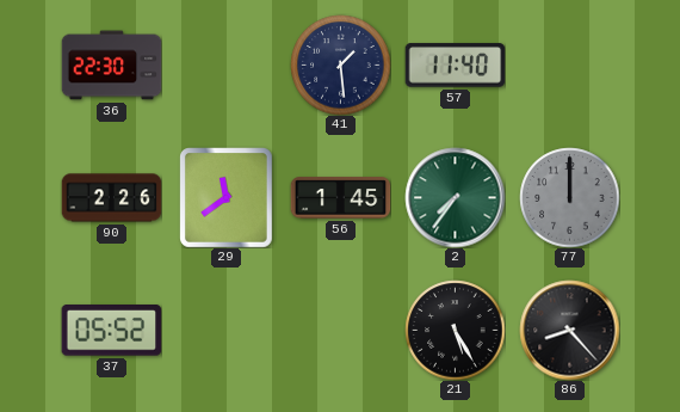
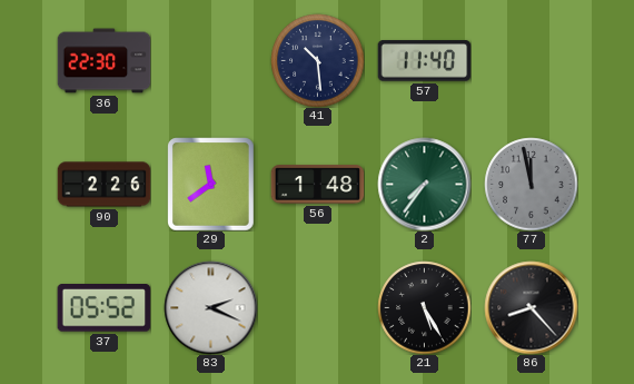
41: 1:29 -> 10:29 (317, 60)
56: 1:45 -> 1:48 (317, 185)
77: 12:00 -> 11:58 (531, 184)
83: none -> 2:19 (210, 307)
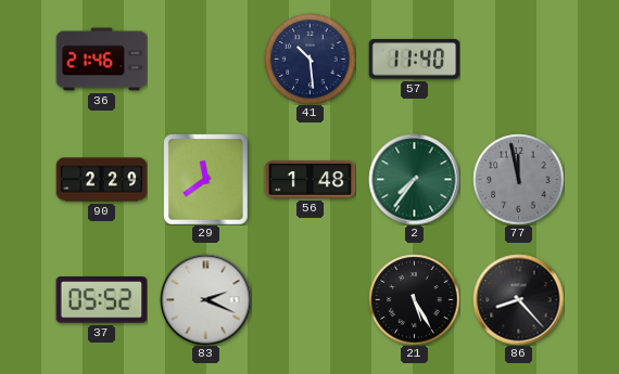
36: 22:30 -> 21:46 (101, 60)
90: 2:26 -> 2:29 (101, 180)
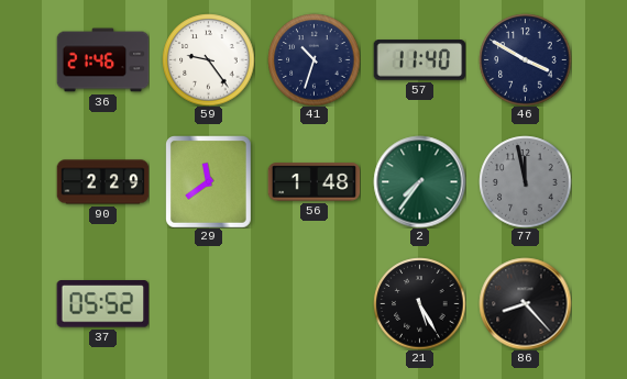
59: none -> 9:24 (208, 59)
41: 10:29 -> 10:33 (313, 59)
46: none -> 3:50 (525, 59)
83: 2:19 -> none (205, 299)
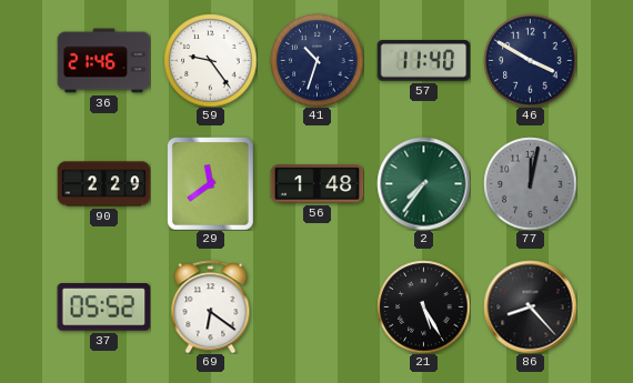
77: 11:58 -> 12:02 (530, 183)
69: none -> 6:21 (211, 306)
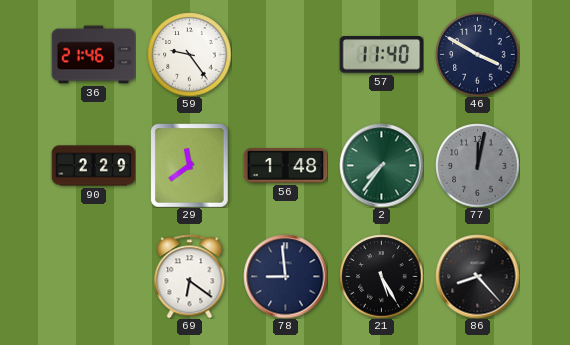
41: 10:33 -> none (316, 60)
37: 05:52 -> none (103, 308)
78: none -> 8:59 (285, 276)
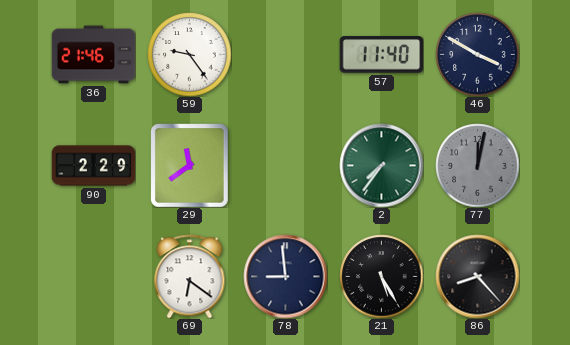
56: 1:48 -> none (285, 166)
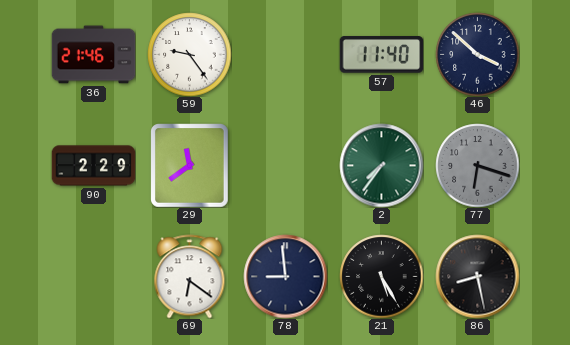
46: 3:50 -> 3:52 (477, 54)
77: 12:02 -> 6:18 (477, 165)
86: 8:23 -> 8:28 (477, 276)
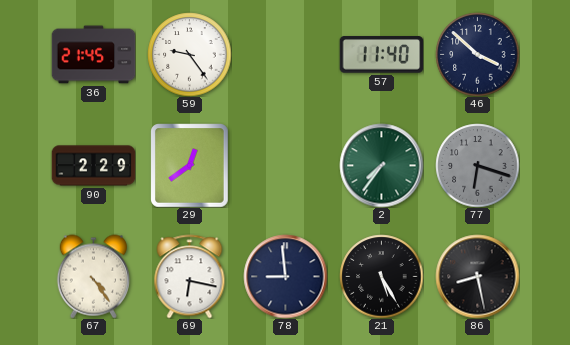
36: 21:46 -> 21:45 (93, 55)
29: 11:39 -> 12:39 (190, 165)
67: none -> 4:24 (93, 276)
69: 6:21 -> 6:17 (190, 276)
